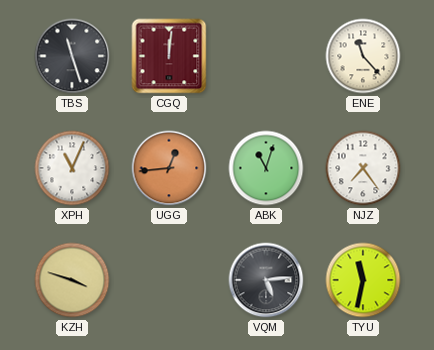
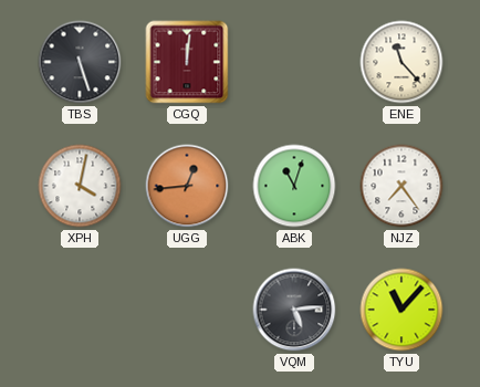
TBS: 11:27 -> 5:27 (80, 62)
XPH: 11:04 -> 4:02 (80, 186)
KZH: 3:48 -> none (72, 280)
TYU: 11:32 -> 11:07 (401, 310)
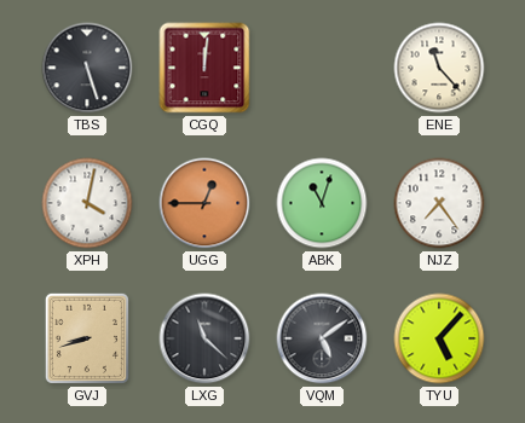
UGG: 12:44 -> 12:45 (204, 203)
GVJ: none -> 8:42 (87, 338)
LXG: none -> 11:22 (204, 338)
VQM: 5:14 -> 5:09 (322, 338)
TYU: 11:07 -> 5:07 (439, 338)
